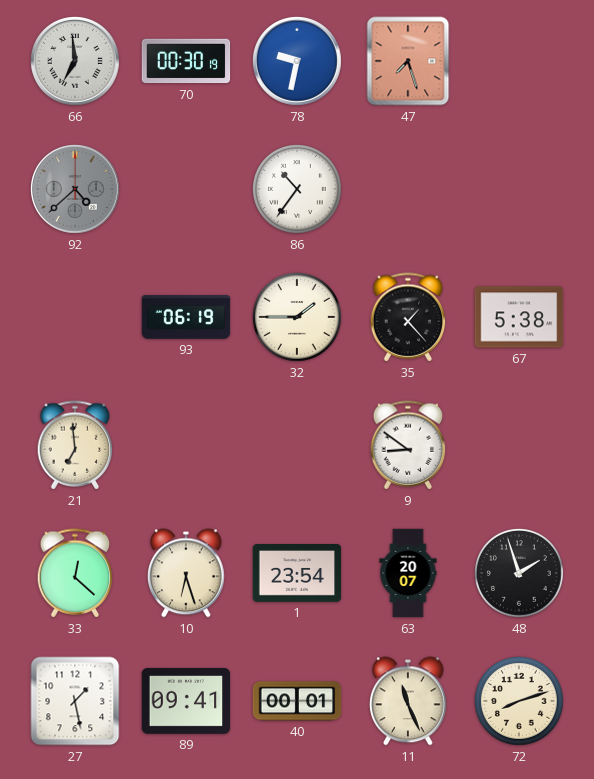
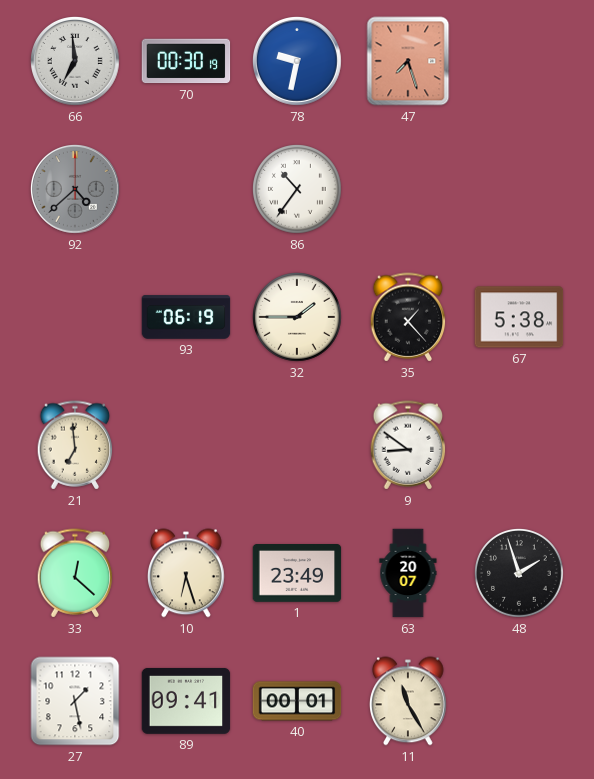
1: 23:54 -> 23:49 (297, 574)
11: 11:26 -> 11:25 (409, 701)
72: 8:12 -> none (520, 702)
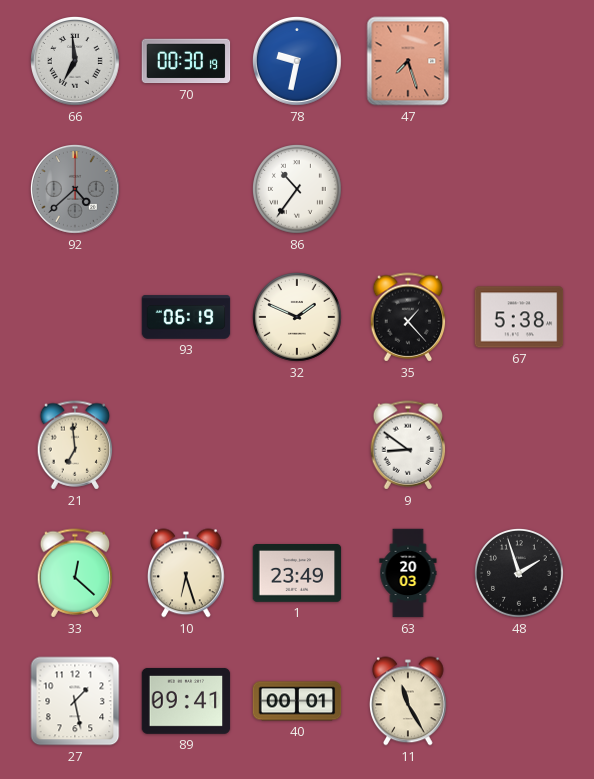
32: 1:45 -> 1:49 (298, 318)
63: 20:07 -> 20:03 (408, 573)
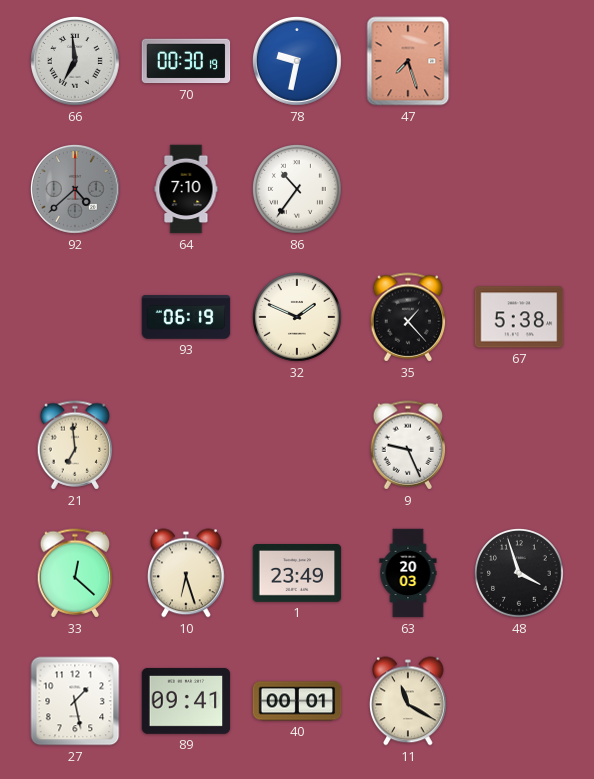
64: none -> 7:10 (186, 189)
9: 8:51 -> 9:26 (408, 445)
48: 1:57 -> 3:57 (520, 574)
11: 11:25 -> 11:20 (409, 701)
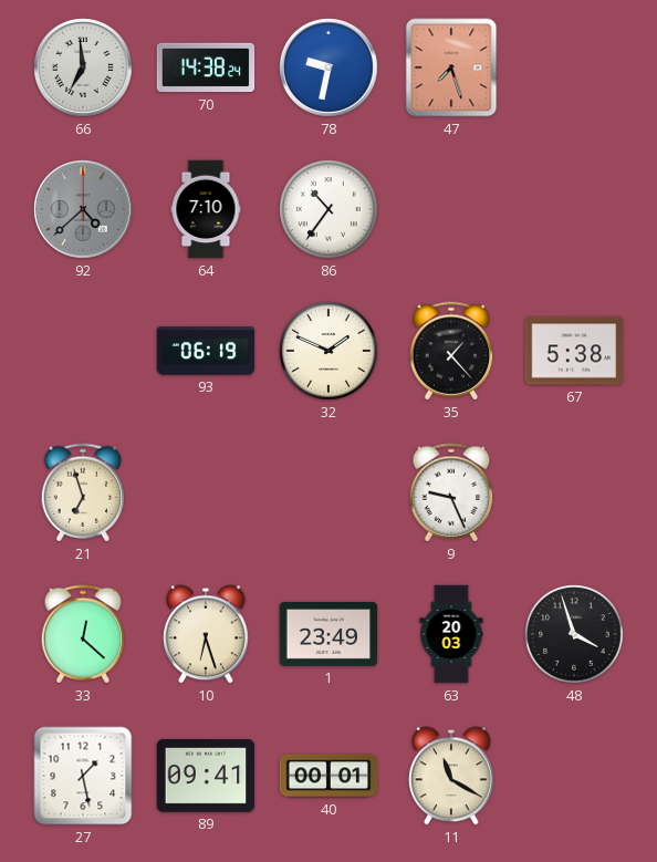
70: 00:30 -> 14:38 (206, 67)
21: 6:59 -> 6:57 (83, 492)
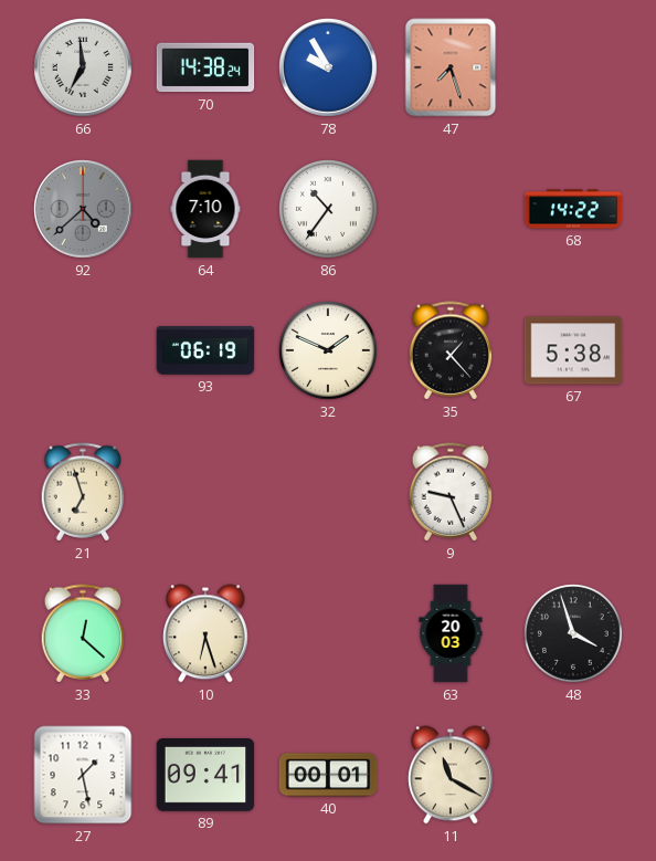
78: 9:32 -> 9:55 (329, 69)
68: none -> 14:22 (573, 209)
1: 23:49 -> none (328, 635)
